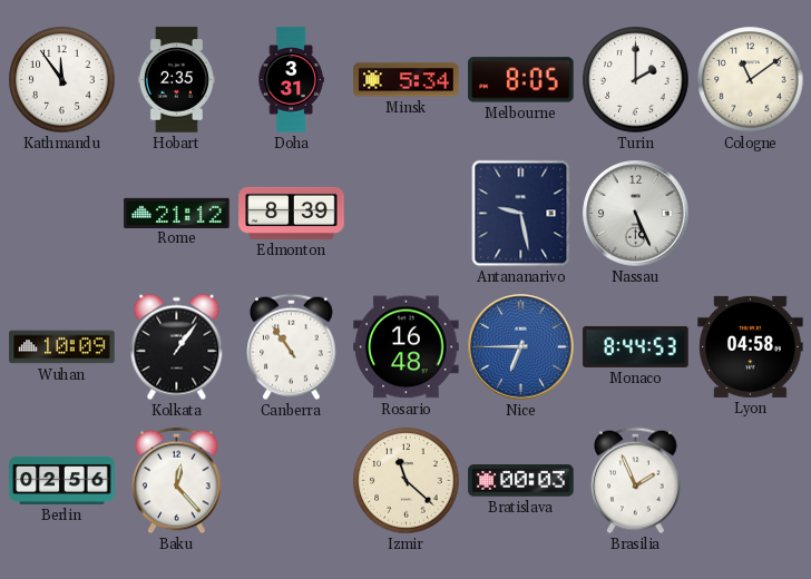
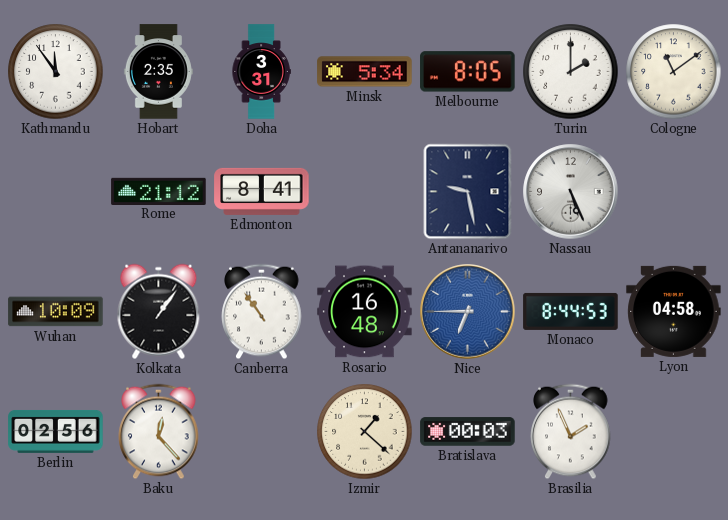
Edmonton: 8:39 -> 8:41 (262, 191)
Izmir: 11:22 -> 1:22 (365, 432)
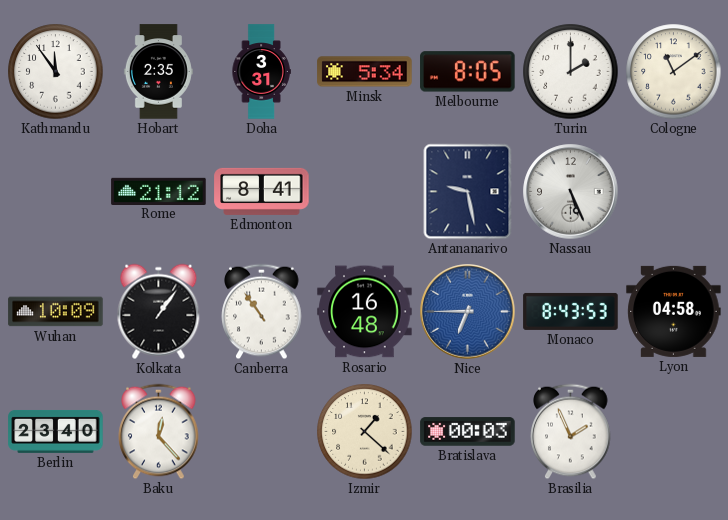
Monaco: 8:44 -> 8:43 (571, 311)
Berlin: 02:56 -> 23:40 (56, 431)
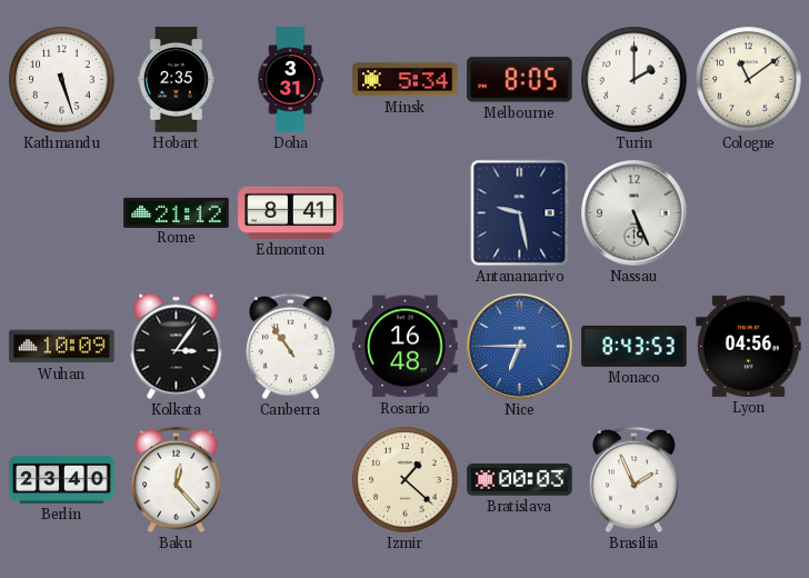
Kathmandu: 11:54 -> 5:27 (62, 80)
Kolkata: 1:06 -> 3:06 (177, 347)
Lyon: 04:58 -> 04:56 (749, 346)
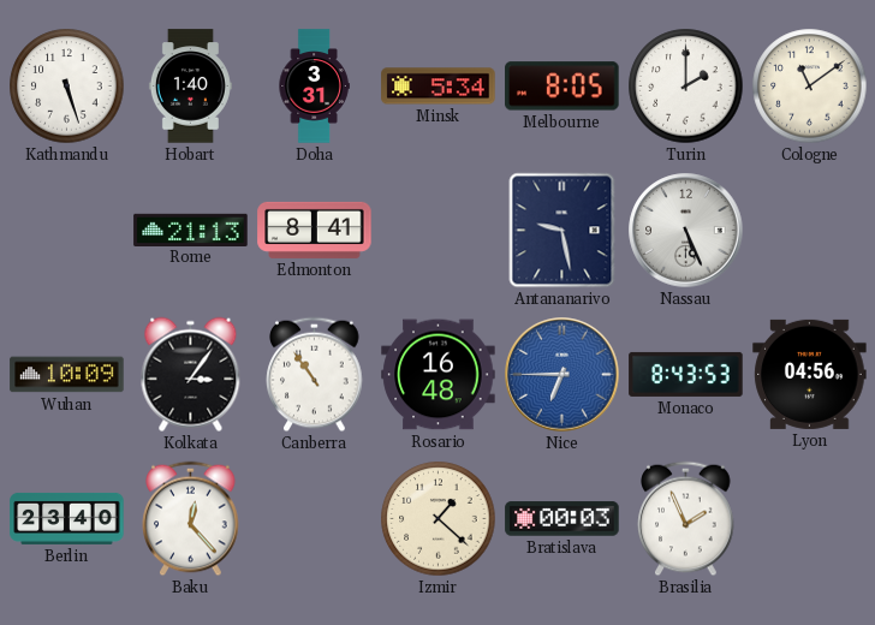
Hobart: 2:35 -> 1:40 (190, 87)
Rome: 21:12 -> 21:13 (191, 230)
